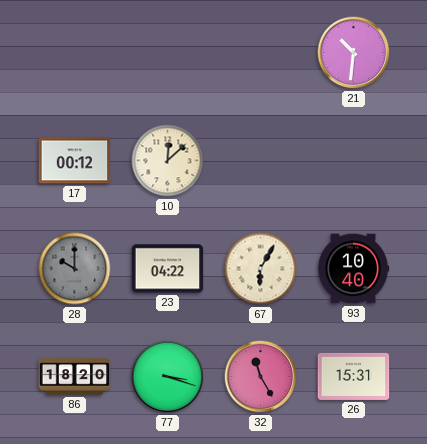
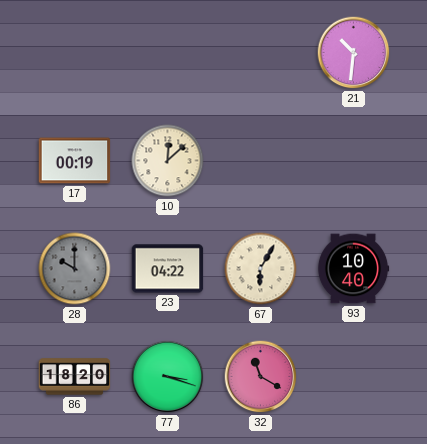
17: 00:12 -> 00:19 (75, 161)
32: 11:25 -> 11:20 (261, 377)
26: 15:31 -> none (354, 376)
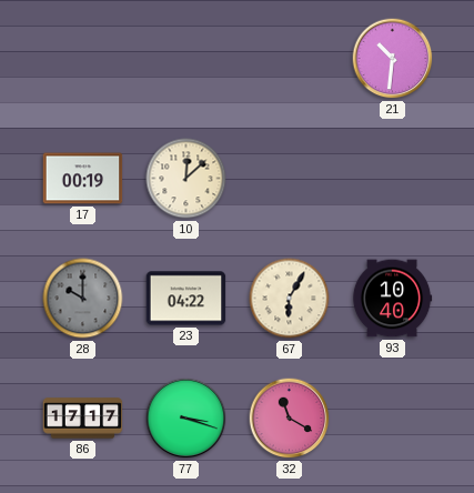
86: 18:20 -> 17:17 (83, 419)
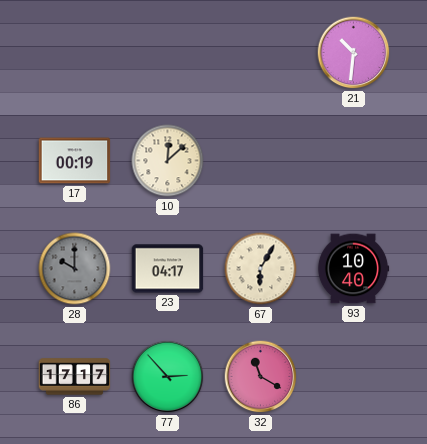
23: 04:22 -> 04:17 (168, 269)
77: 3:18 -> 2:53 (168, 377)
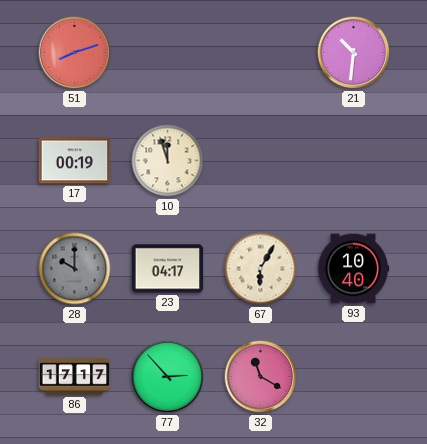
51: none -> 8:12 (75, 53)
10: 12:08 -> 11:57 (168, 161)
